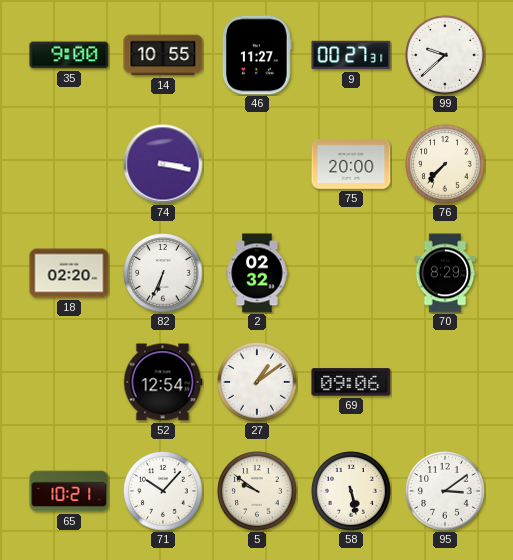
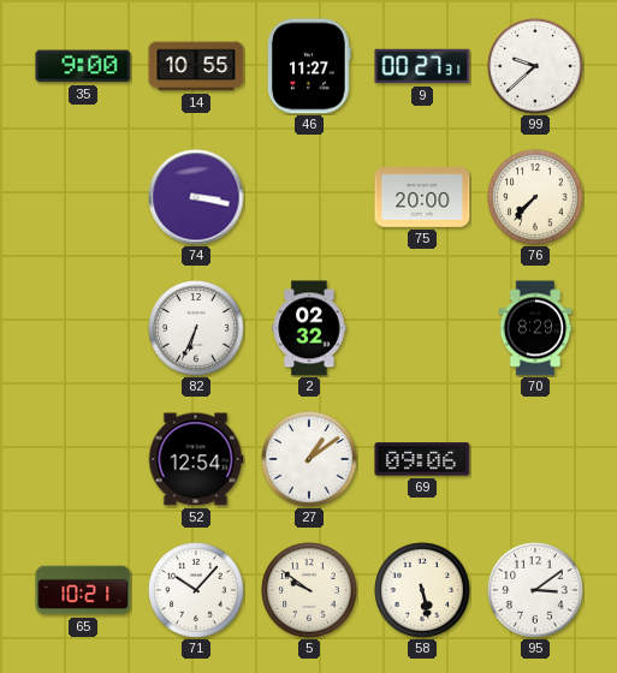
18: 02:20 -> none (69, 273)
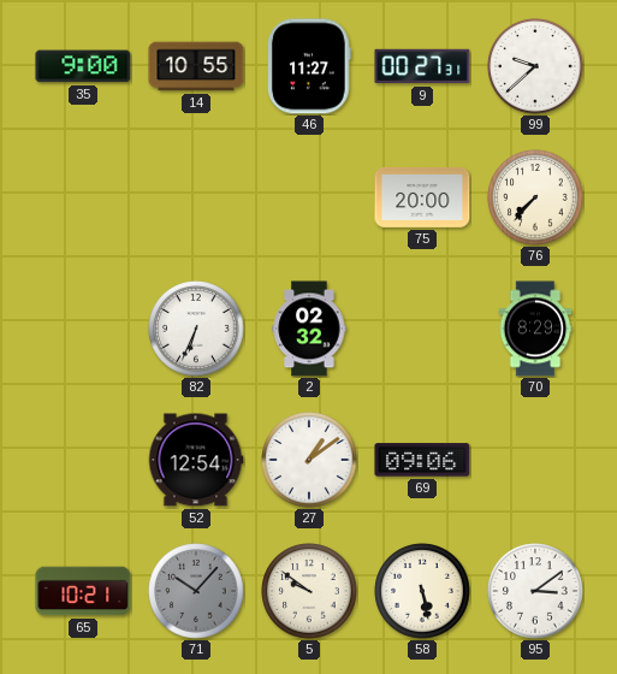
74: 3:17 -> none (196, 197)
71 dial: white -> grey (196, 591)
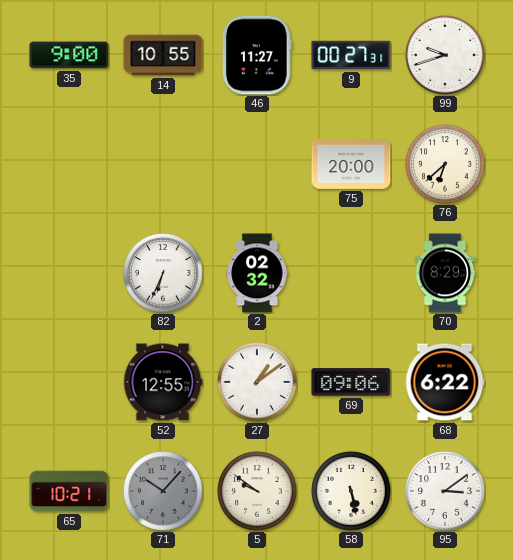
99: 9:38 -> 9:42 (445, 55)
76: 7:37 -> 6:38 (445, 164)
52: 12:54 -> 12:55 (163, 382)
68: none -> 6:22 (445, 382)
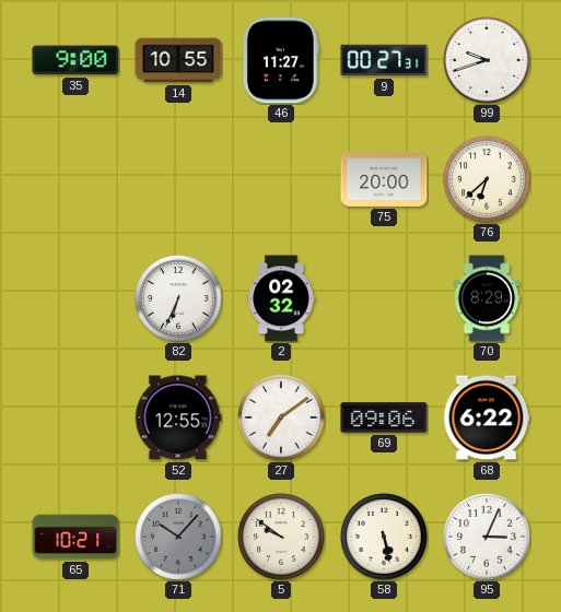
27: 1:09 -> 7:09 (281, 417)
95: 3:09 -> 3:04 (487, 537)
